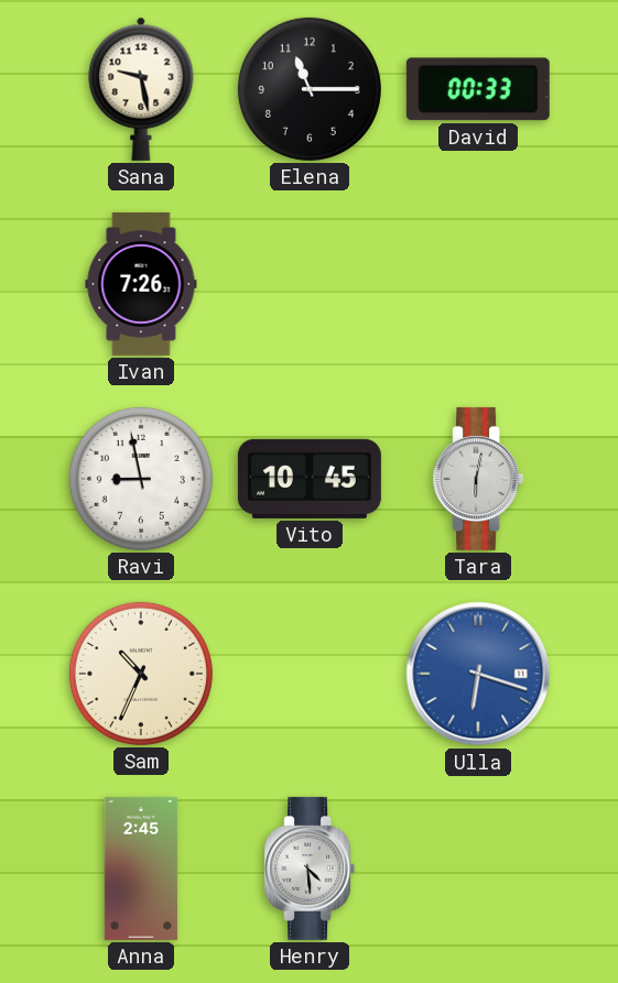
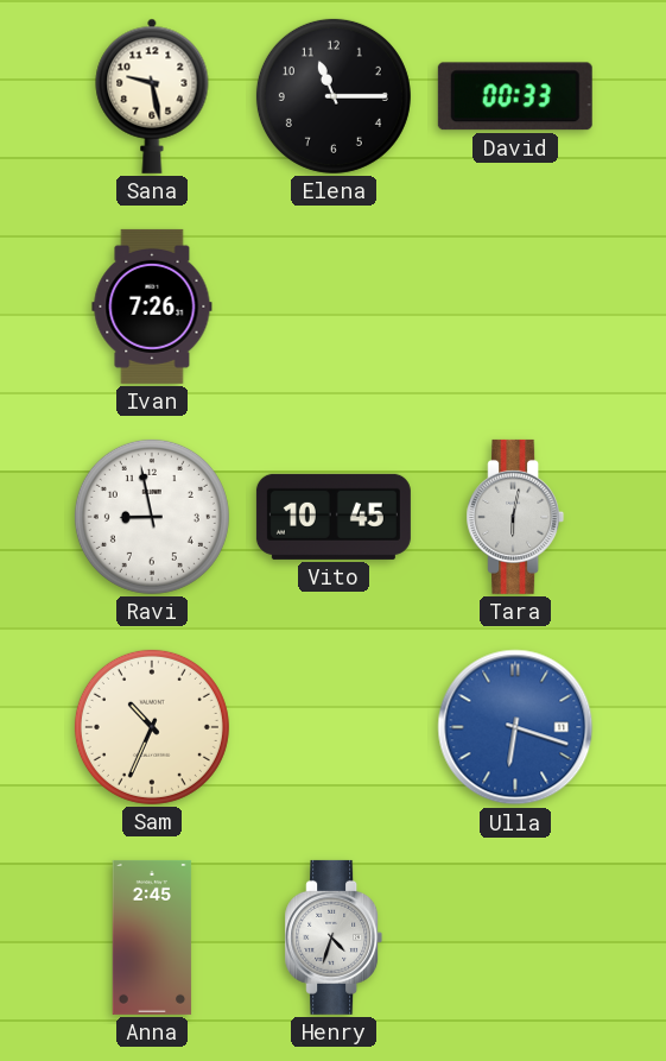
Henry: 4:29 -> 4:33 (334, 937)
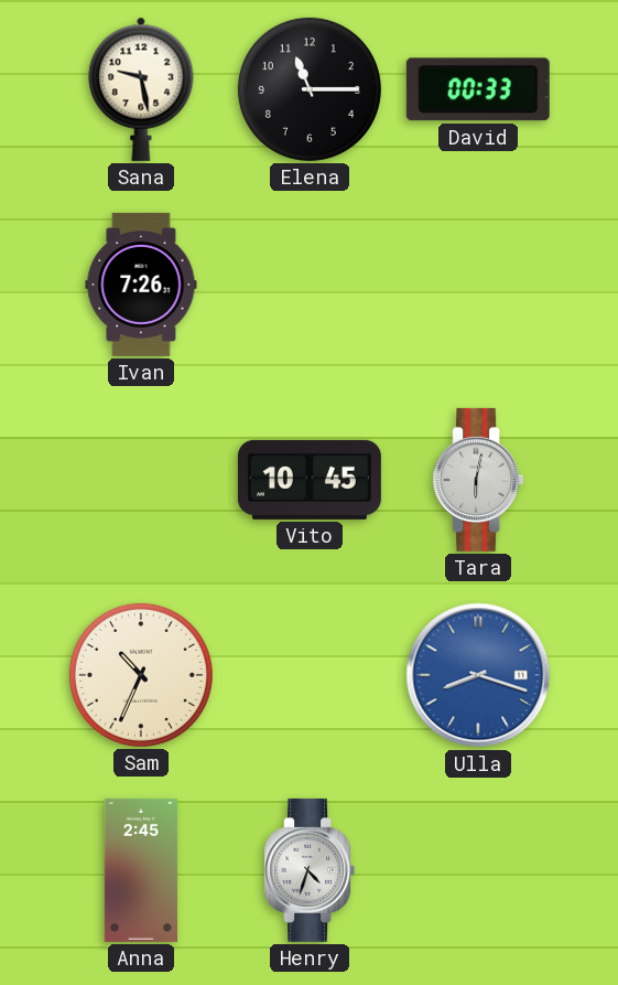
Ravi: 8:58 -> none (152, 517)
Ulla: 6:18 -> 8:18 (478, 675)
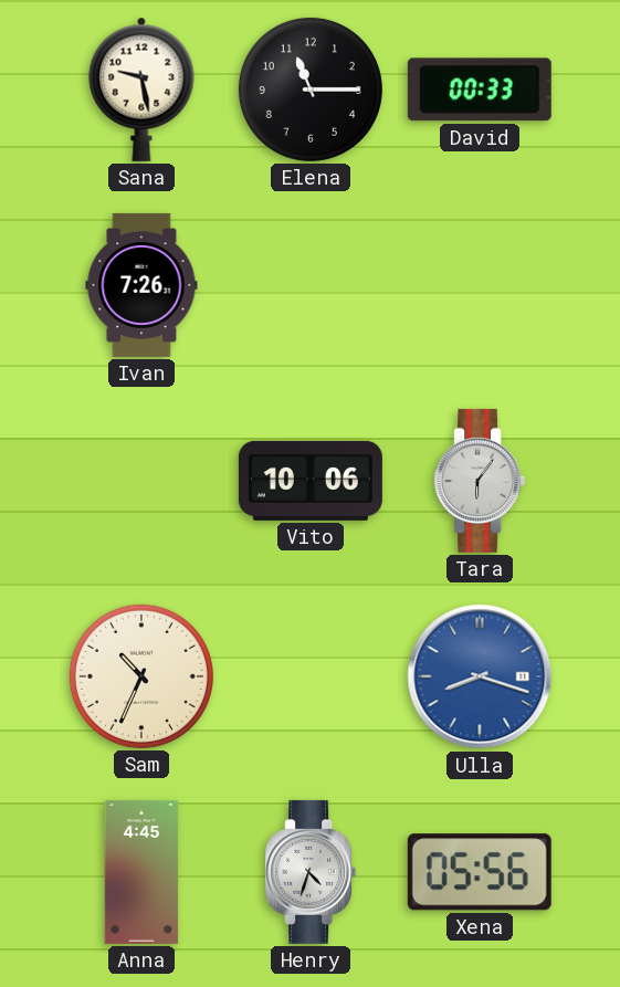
Vito: 10:45 -> 10:06 (311, 481)
Tara: 6:02 -> 6:06 (480, 481)
Anna: 2:45 -> 4:45 (141, 872)
Xena: none -> 05:56 (480, 872)
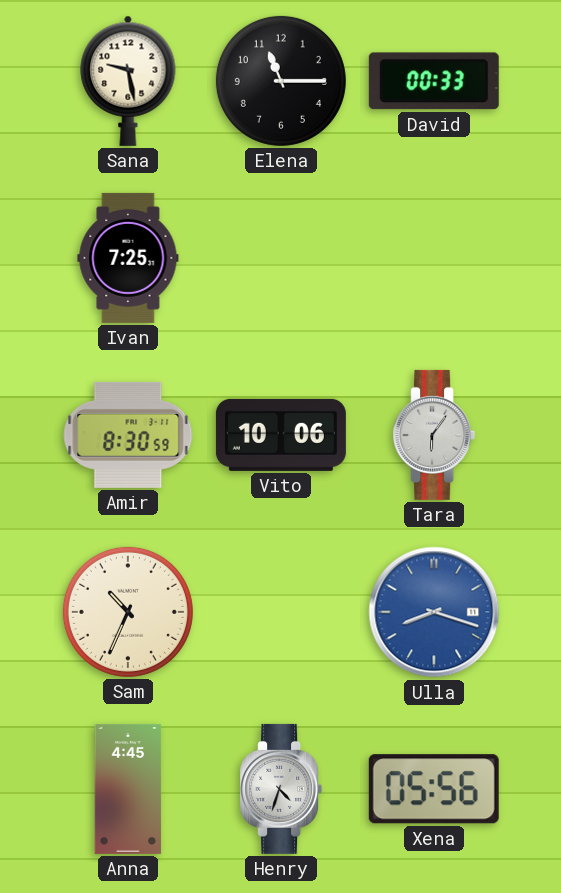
Ivan: 7:26 -> 7:25 (128, 258)
Amir: none -> 8:30 (128, 435)
